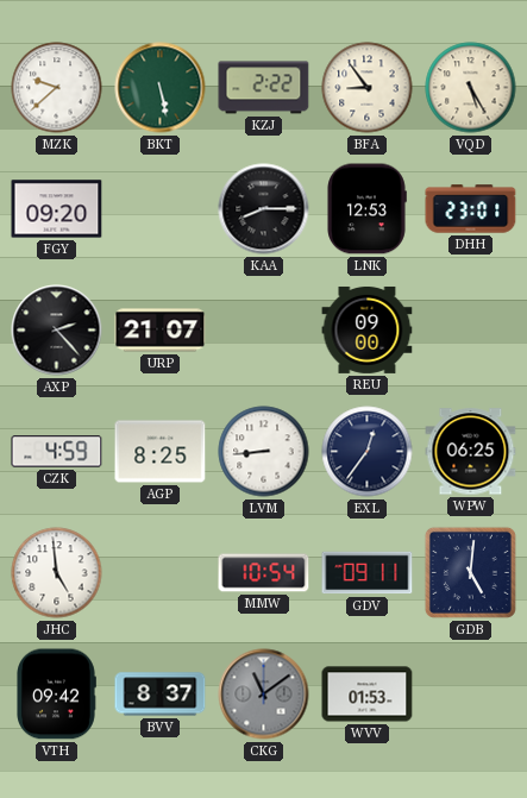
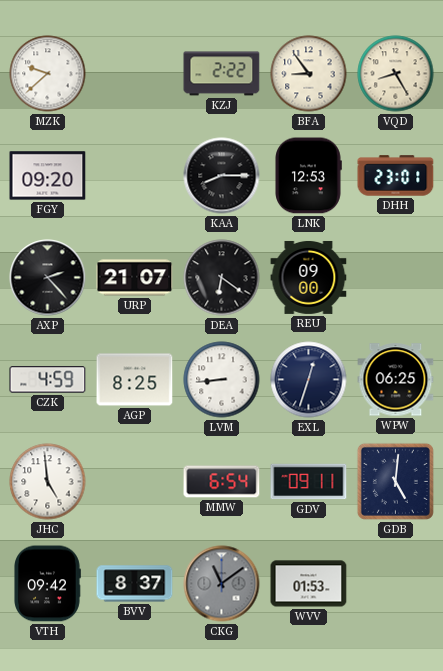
BKT: 5:28 -> none (161, 88)
VQD: 5:25 -> 8:25 (396, 74)
DEA: none -> 6:21 (222, 278)
EXL: 12:36 -> 12:33 (309, 380)
MMW: 10:54 -> 6:54 (222, 482)
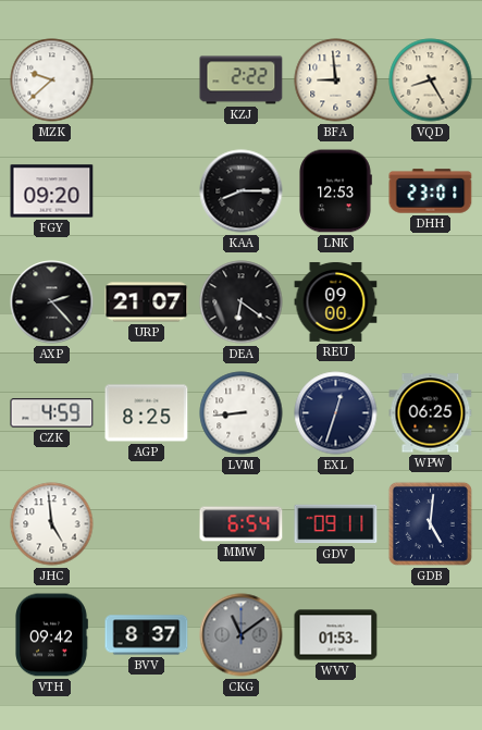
BFA: 8:54 -> 8:59 (336, 81)
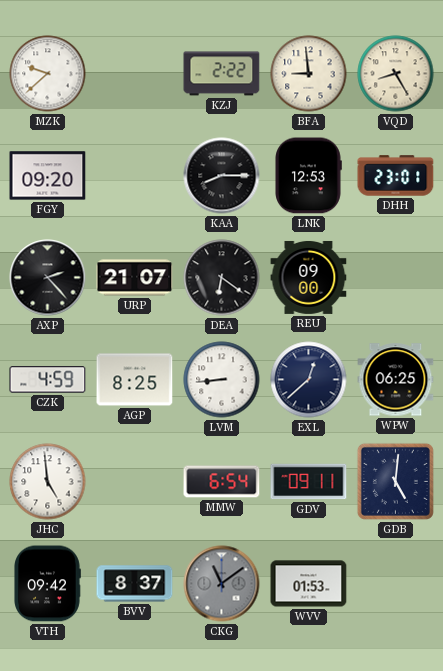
EXL: 12:33 -> 12:38 (309, 380)
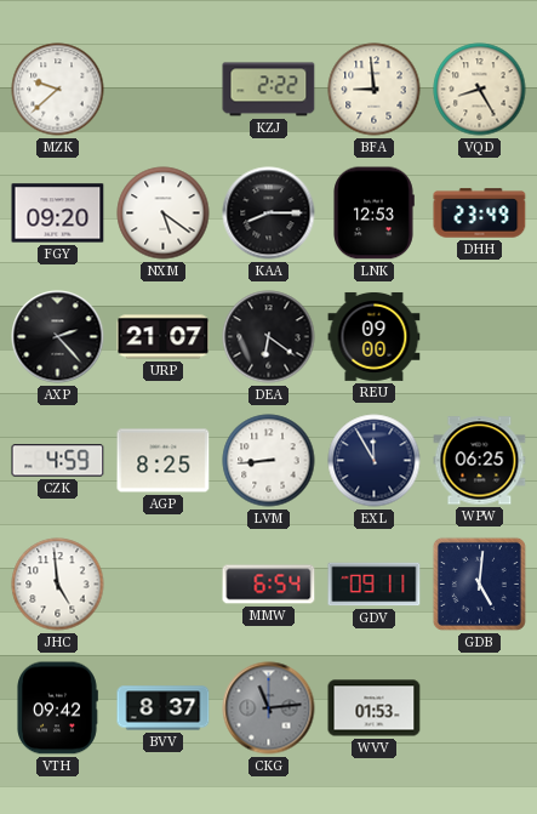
NXM: none -> 5:21 (164, 214)
DHH: 23:01 -> 23:49 (480, 214)
EXL: 12:38 -> 11:55 (375, 461)
CKG: 11:09 -> 11:14 (269, 708)
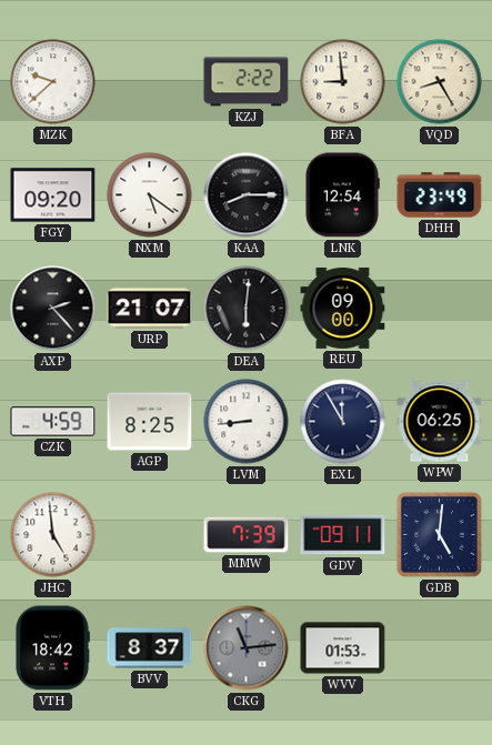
LNK: 12:53 -> 12:54 (342, 195)
DEA: 6:21 -> 6:01 (247, 309)
MMW: 6:54 -> 7:39 (247, 535)
VTH: 09:42 -> 18:42 (52, 648)
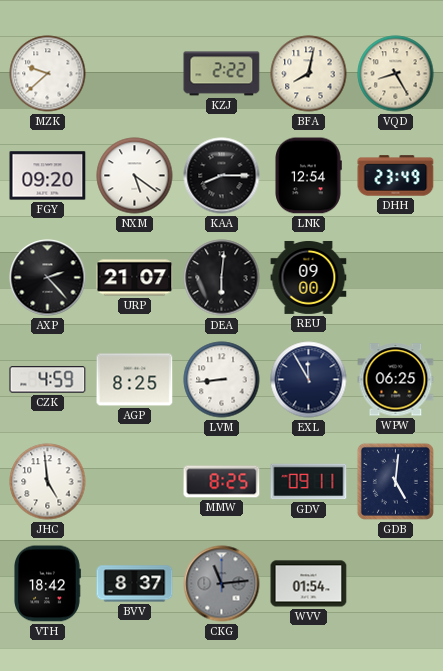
BFA: 8:59 -> 8:02 (309, 74)
MMW: 7:39 -> 8:25 (222, 482)
WVV: 01:53 -> 01:54 (309, 584)
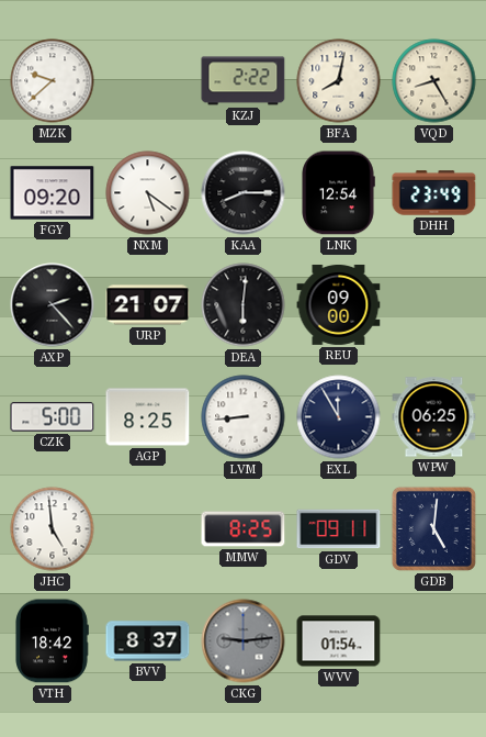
CZK: 4:59 -> 5:00 (53, 417)
CKG: 11:14 -> 9:14 (244, 641)
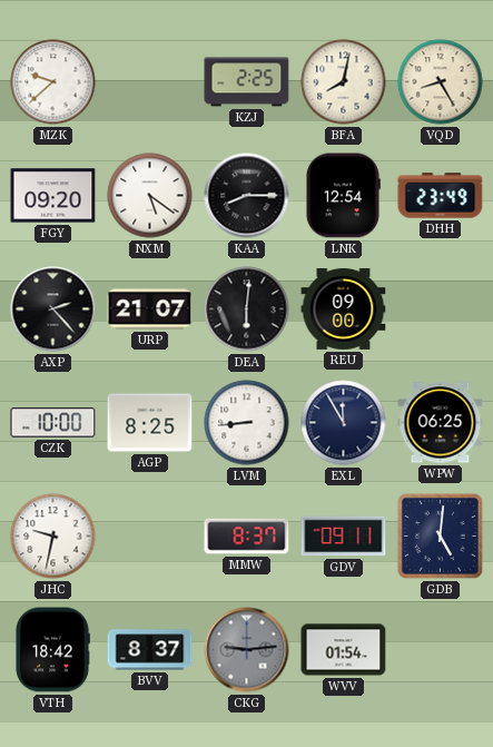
KZJ: 2:22 -> 2:25 (247, 82)
CZK: 5:00 -> 10:00 (53, 423)
JHC: 4:59 -> 9:32 (53, 537)
MMW: 8:25 -> 8:37 (247, 537)
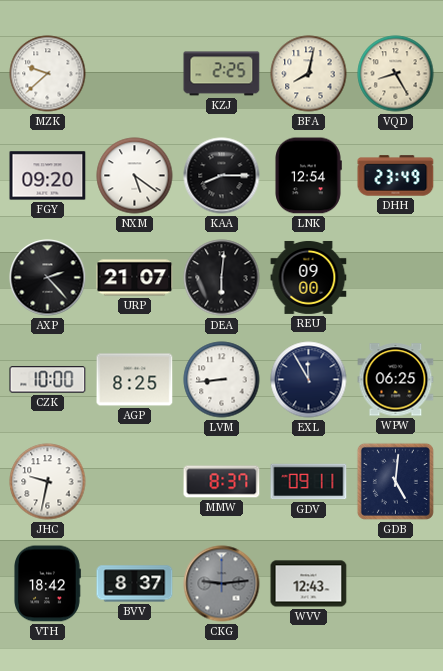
WVV: 01:54 -> 12:43 (309, 584)
